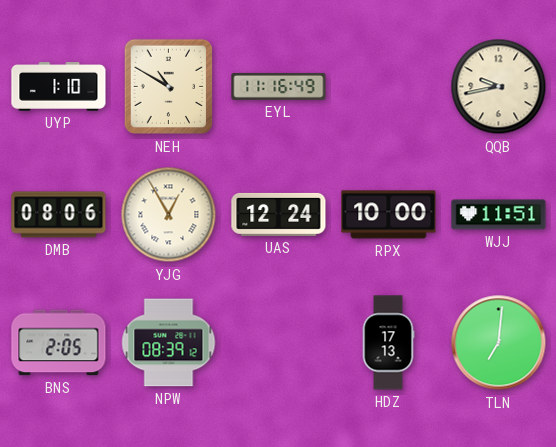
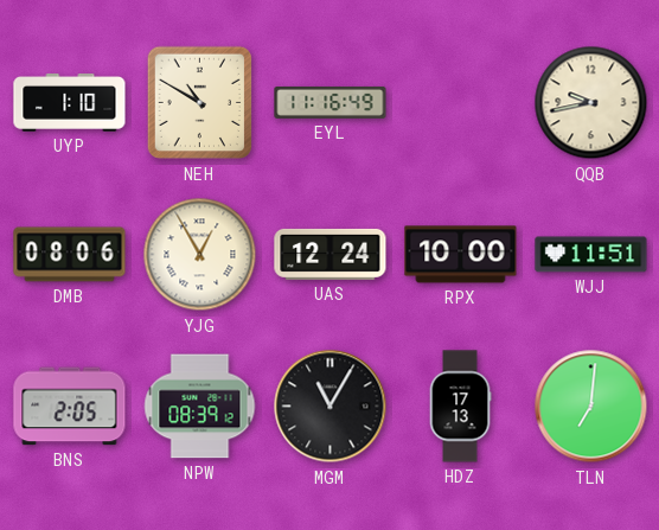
MGM: none -> 11:05 (331, 407)
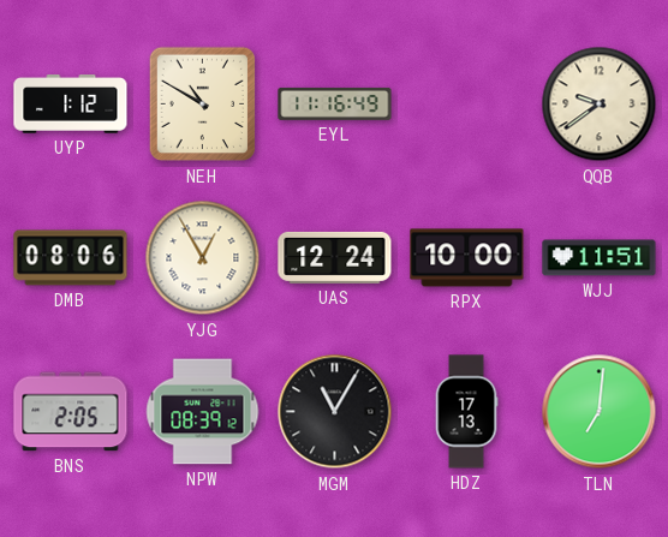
UYP: 1:10 -> 1:12 (71, 105)
QQB: 9:43 -> 9:39 (600, 105)
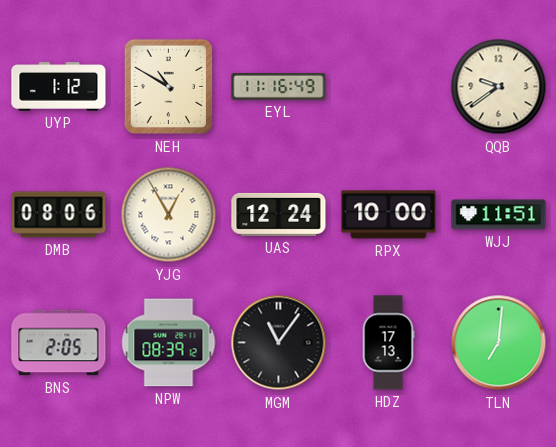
MGM: 11:05 -> 11:06 (279, 343)
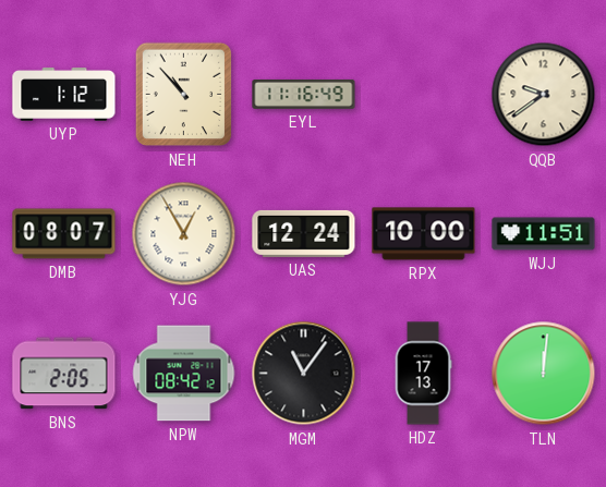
NEH: 10:50 -> 10:53 (184, 95)
DMB: 08:06 -> 08:07 (64, 234)
NPW: 08:39 -> 08:42 (184, 374)
TLN: 7:01 -> 12:01 (544, 374)
